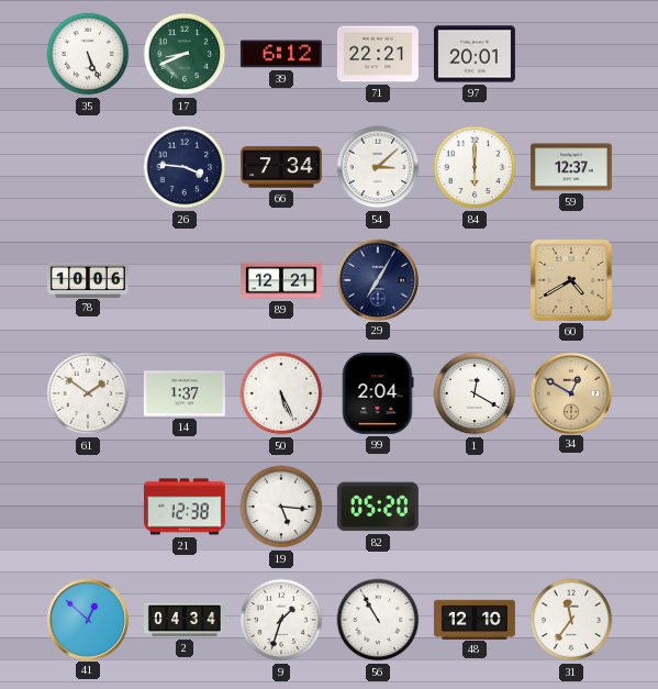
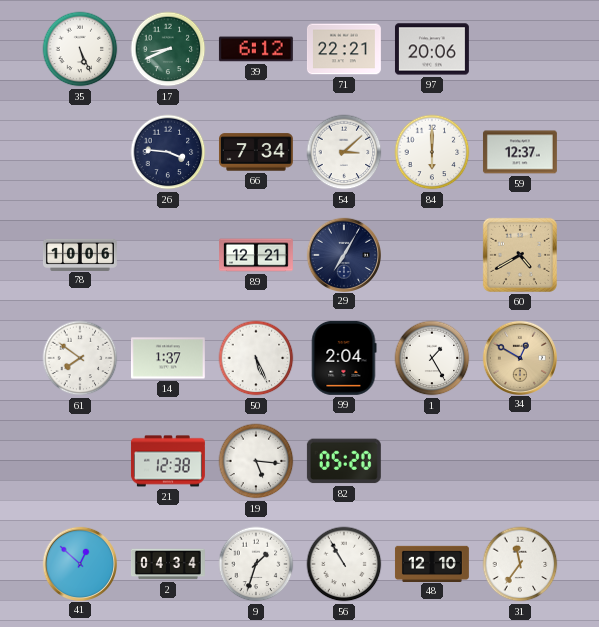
97: 20:01 -> 20:06 (432, 49)
61: 1:51 -> 7:51 (80, 358)
1: 12:20 -> 1:25 (432, 358)
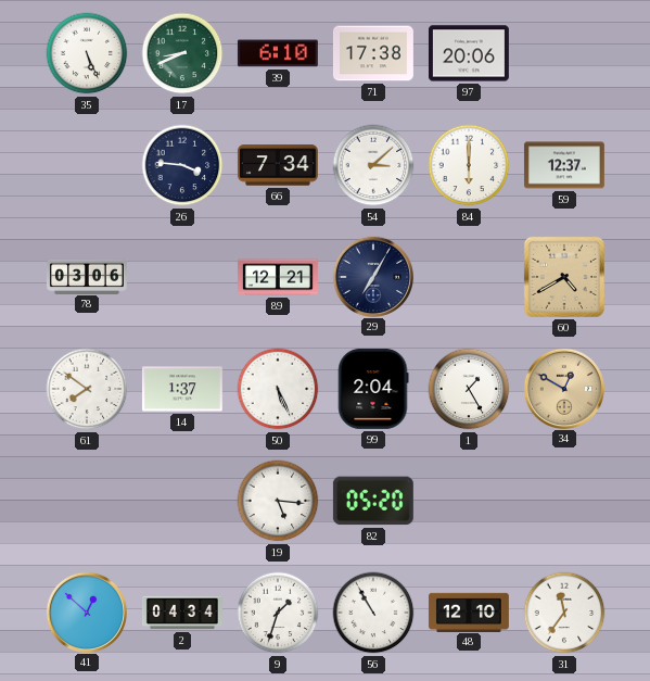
39: 6:12 -> 6:10 (278, 53)
71: 22:21 -> 17:38 (373, 53)
78: 10:06 -> 03:06 (88, 276)
21: 12:38 -> none (168, 461)
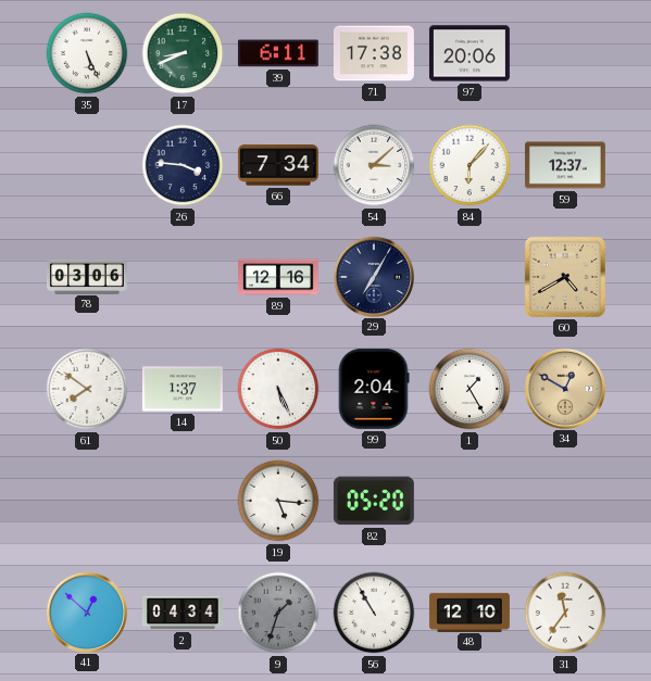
39: 6:10 -> 6:11 (278, 53)
84: 6:00 -> 6:07 (470, 165)
89: 12:21 -> 12:16 (279, 277)
9 dial: white -> grey (278, 613)
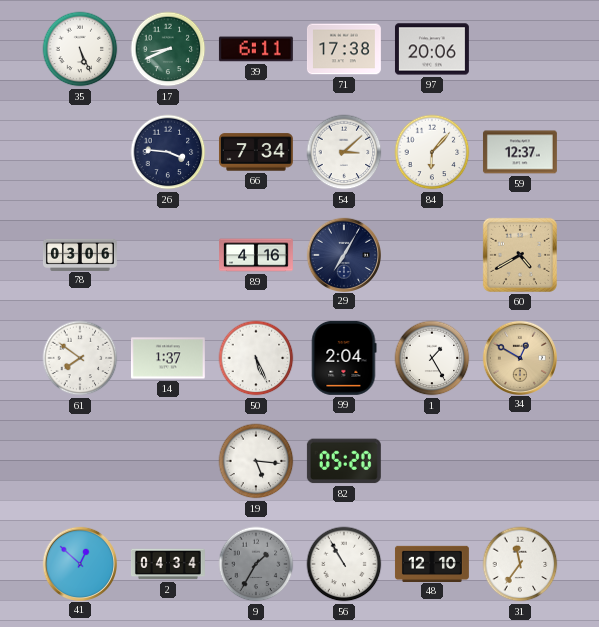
89: 12:16 -> 4:16 (257, 255)
9: 1:33 -> 1:35 (256, 564)
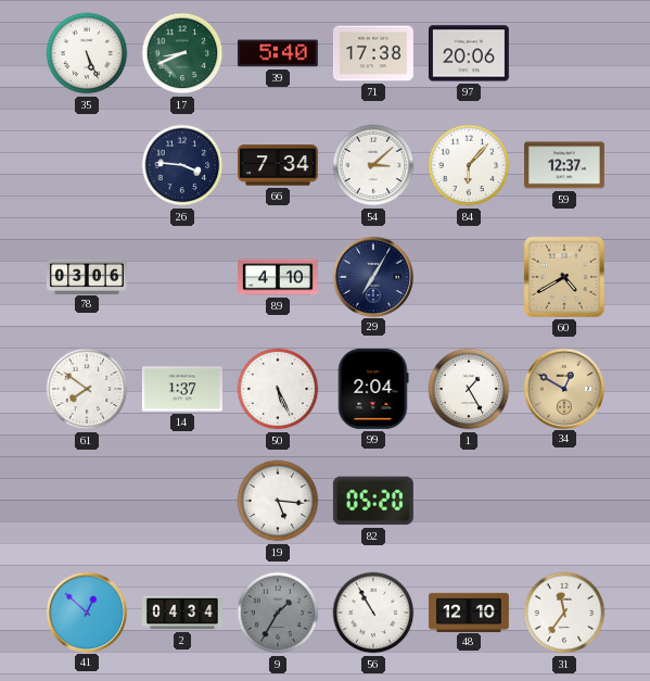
39: 6:11 -> 5:40 (278, 53)
89: 4:16 -> 4:10 (279, 277)
